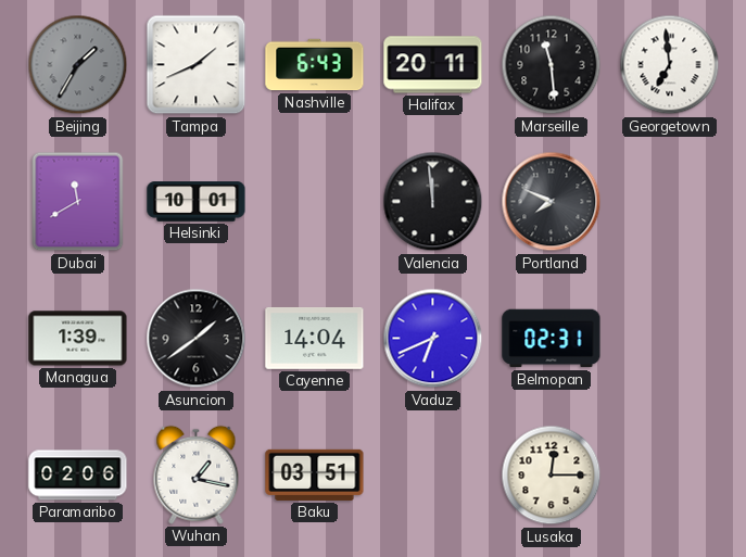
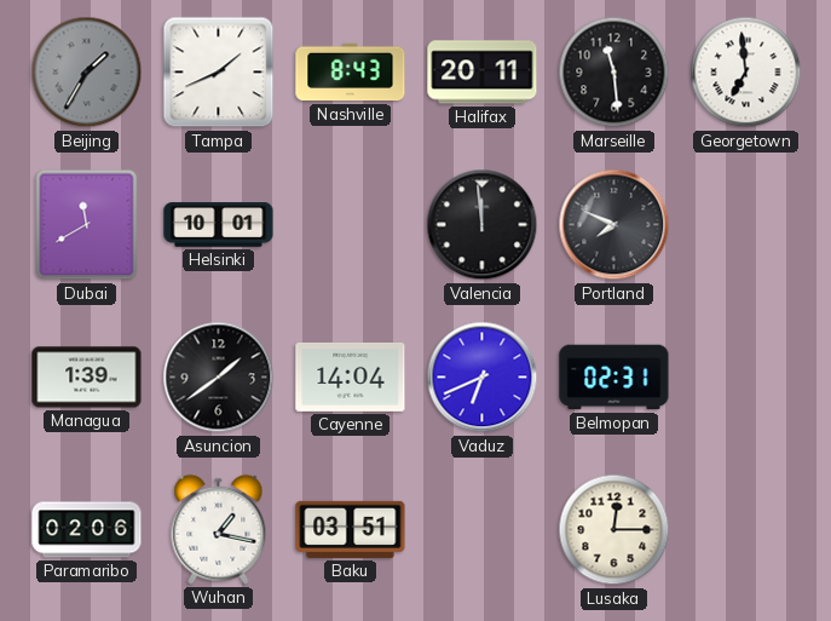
Nashville: 6:43 -> 8:43 (351, 73)
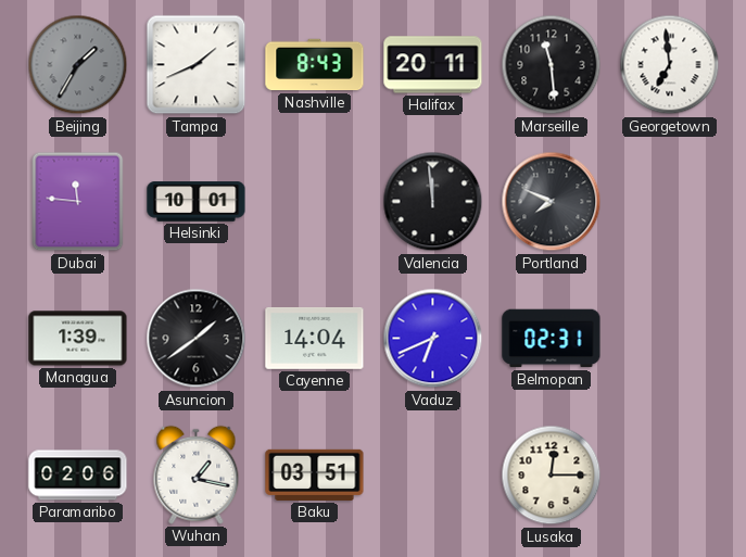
Dubai: 11:40 -> 11:46 (78, 202)
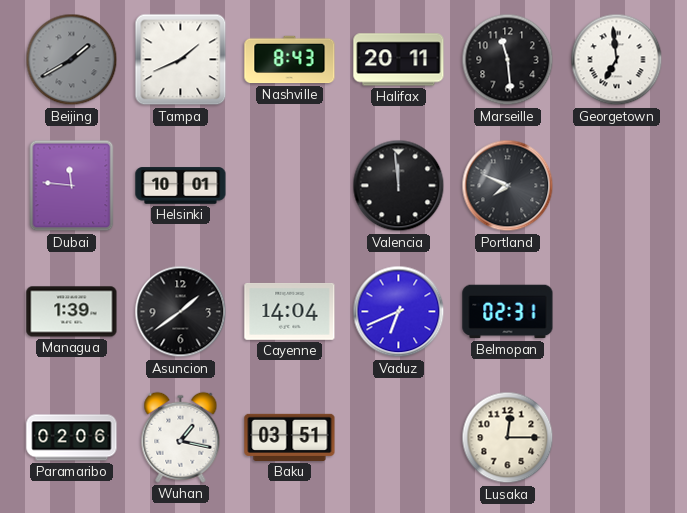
Beijing: 1:35 -> 1:40 (72, 60)
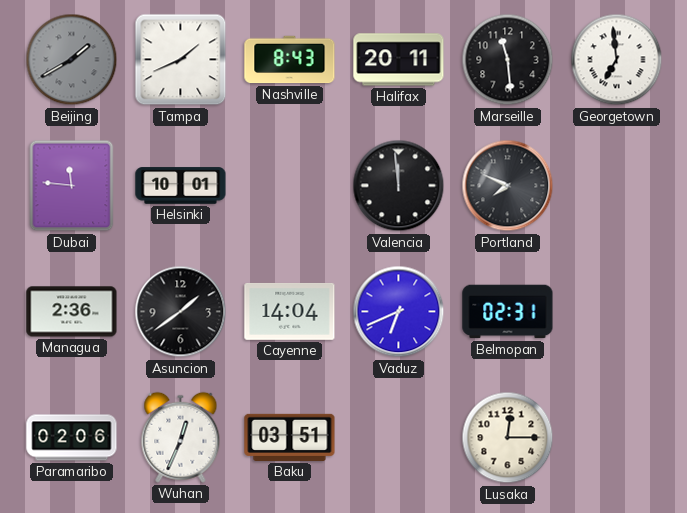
Managua: 1:39 -> 2:36 (72, 312)
Wuhan: 1:17 -> 12:34 (181, 437)
